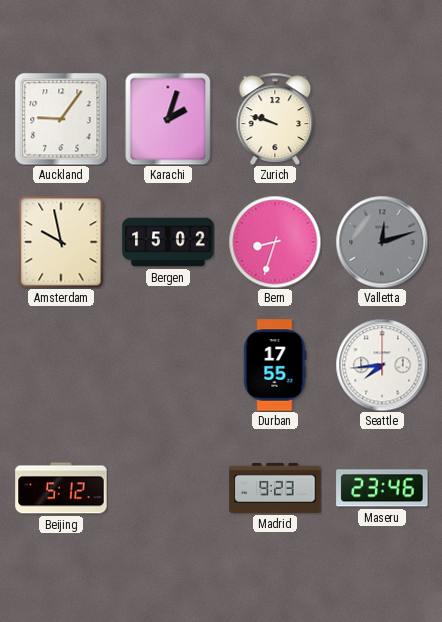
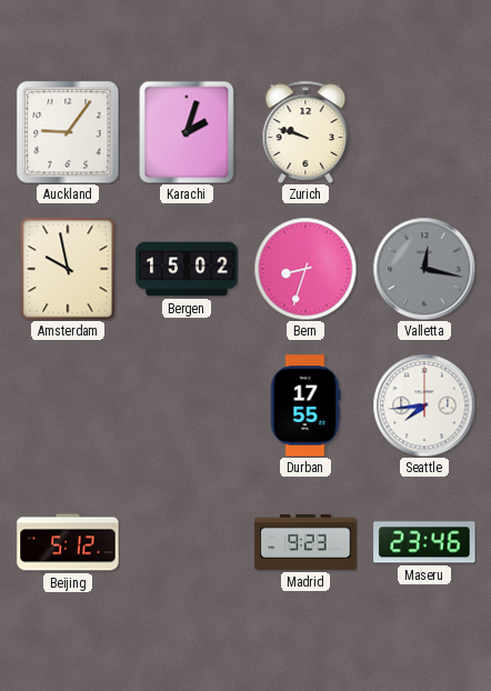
Valletta: 12:12 -> 12:17 (424, 269)
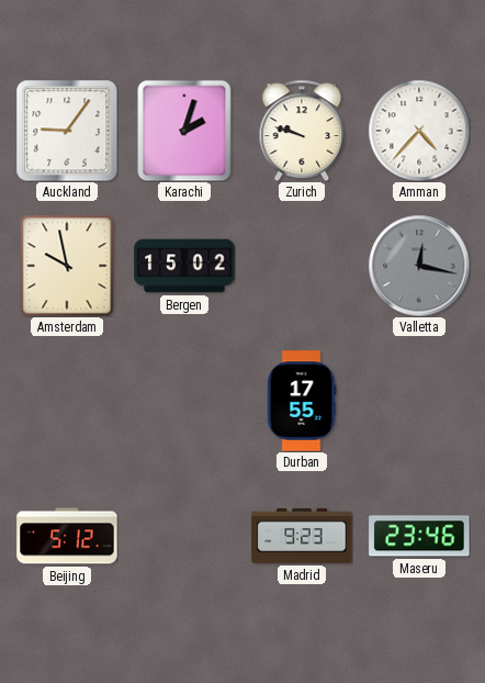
Amman: none -> 4:37 (419, 131)
Bern: 8:33 -> none (305, 269)
Seattle: 7:44 -> none (424, 405)
